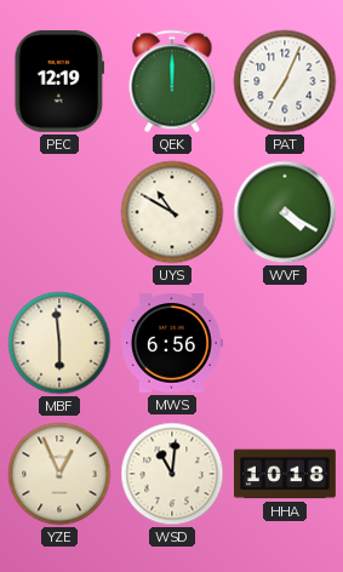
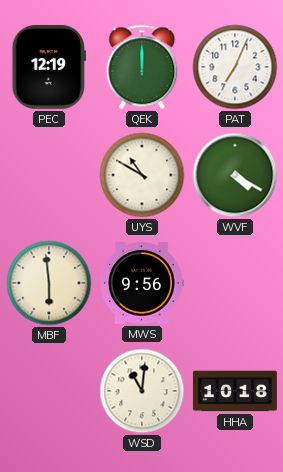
MWS: 6:56 -> 9:56 (142, 283)
YZE: 12:56 -> none (59, 474)
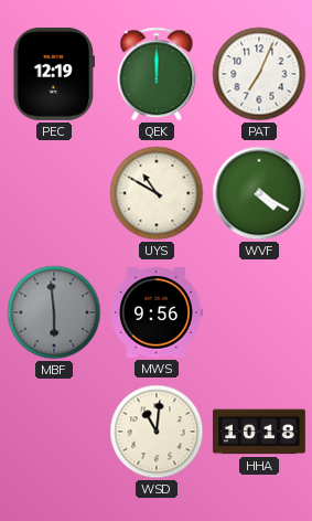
MBF dial: cream -> grey (54, 312)
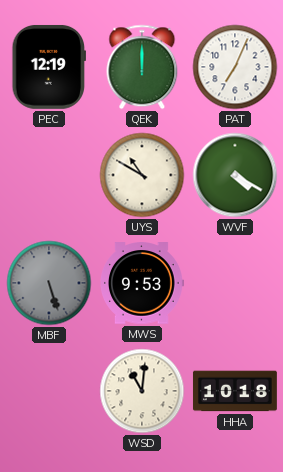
MBF: 5:59 -> 5:27 (49, 283)
MWS: 9:56 -> 9:53 (142, 283)
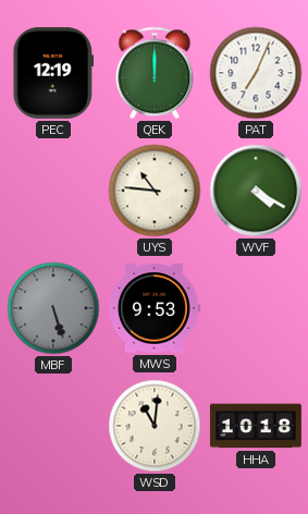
UYS: 10:50 -> 10:46 (155, 191)
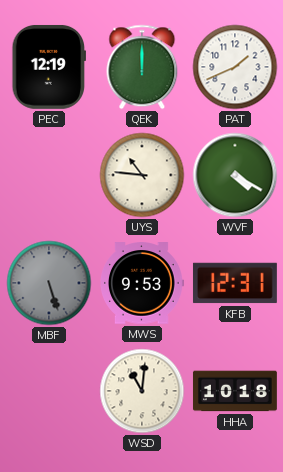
PAT: 7:04 -> 1:41 (235, 67)
KFB: none -> 12:31 (235, 283)
